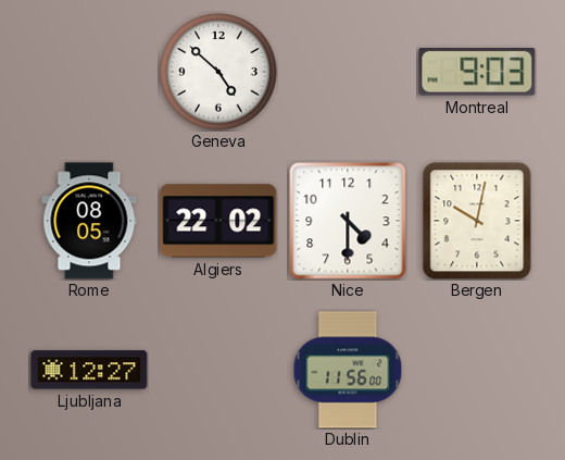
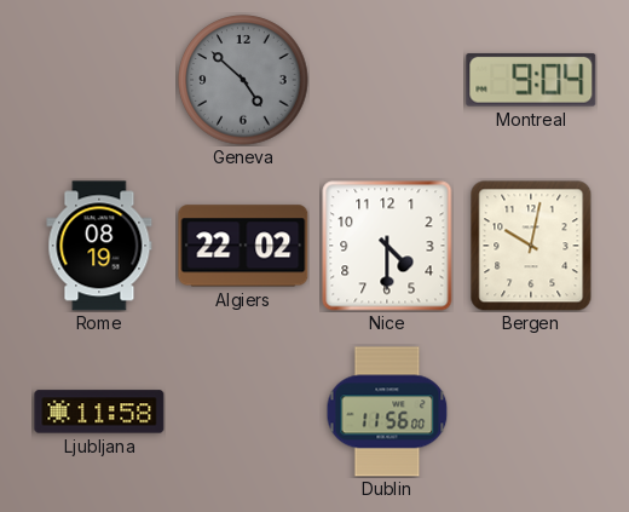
Geneva dial: white -> grey (243, 80)
Montreal: 9:03 -> 9:04 (531, 80)
Rome: 08:05 -> 08:19 (99, 246)
Ljubljana: 12:27 -> 11:58 (99, 412)
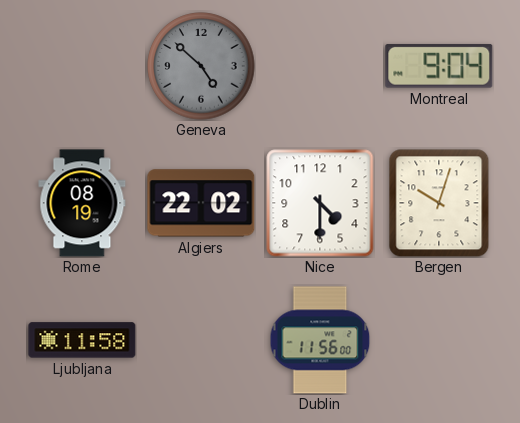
Bergen: 10:02 -> 10:03 (439, 203)
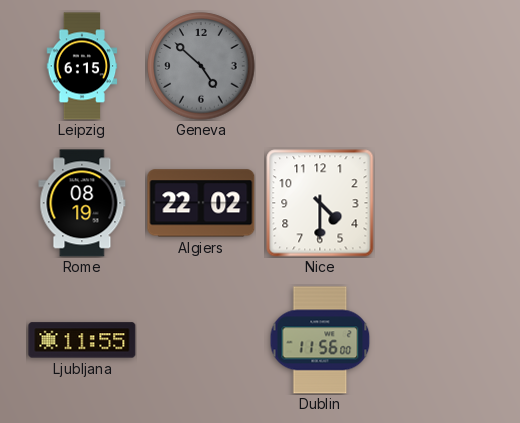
Leipzig: none -> 6:15 (82, 66)
Montreal: 9:04 -> none (439, 66)
Bergen: 10:03 -> none (439, 203)
Ljubljana: 11:58 -> 11:55 (82, 340)
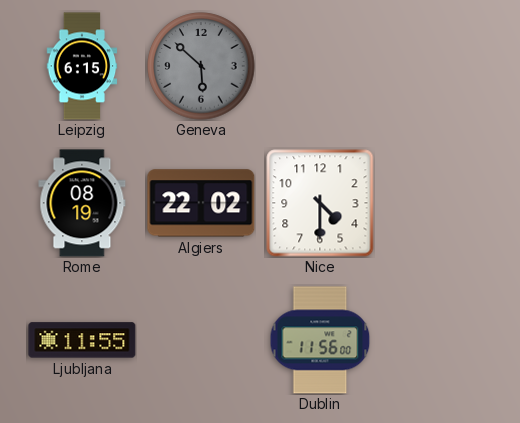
Geneva: 4:52 -> 5:52 (201, 66)
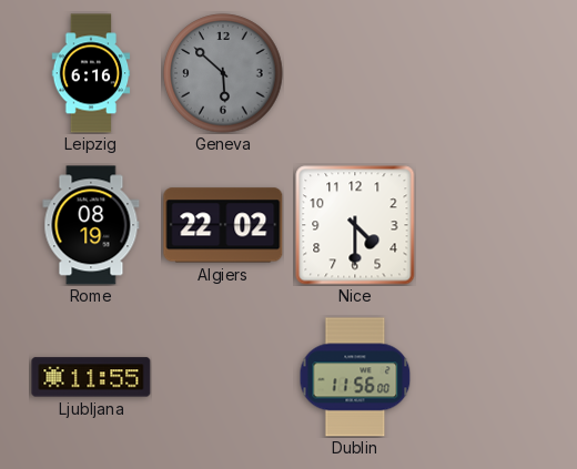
Leipzig: 6:15 -> 6:16 (91, 73)
